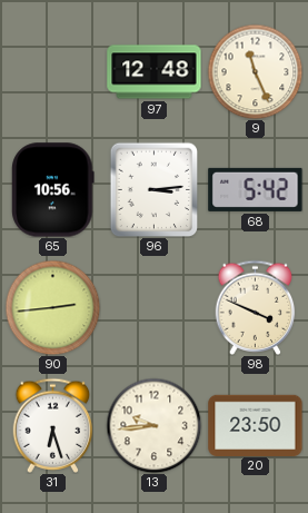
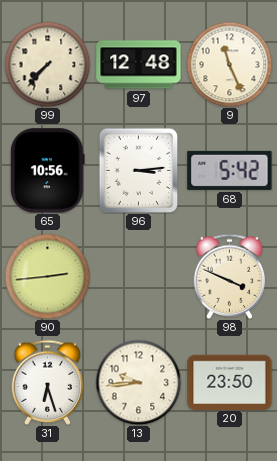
99: none -> 7:37 (47, 64)
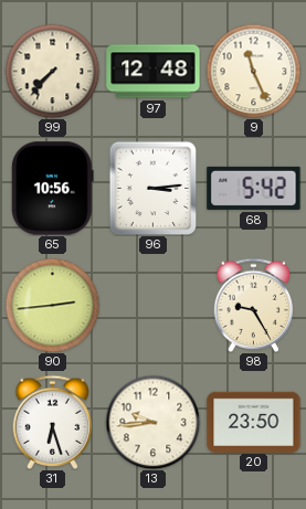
98: 3:49 -> 9:25 (254, 305)
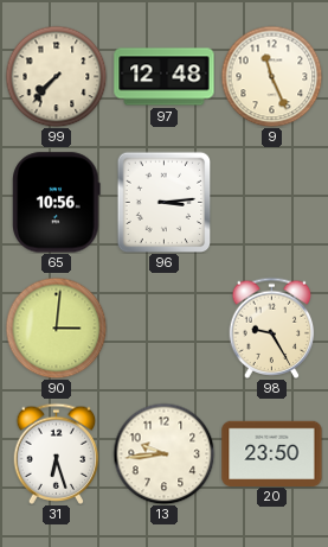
68: 5:42 -> none (254, 188)
90: 2:44 -> 3:01 (56, 327)
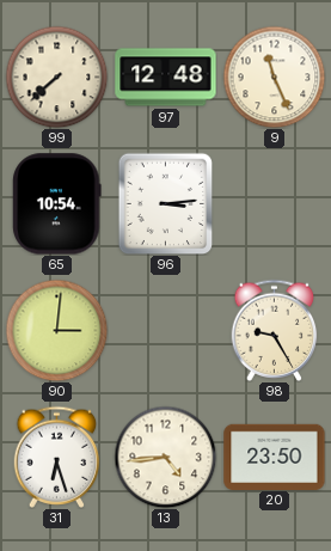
99: 7:37 -> 7:38 (56, 76)
65: 10:56 -> 10:54 (57, 204)
13: 9:44 -> 4:44 (165, 457)
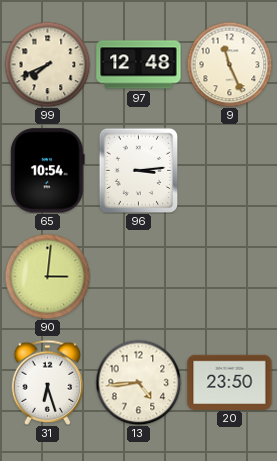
99: 7:38 -> 7:41 (47, 64)
98: 9:25 -> none (275, 330)
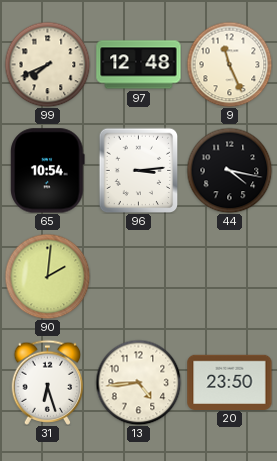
44: none -> 4:17 (229, 170)
90: 3:01 -> 2:01 (47, 276)
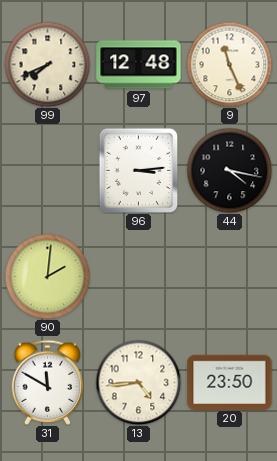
65: 10:54 -> none (48, 171)
31: 6:27 -> 11:50 (48, 382)
